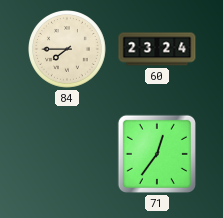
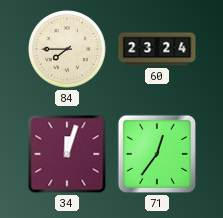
34: none -> 12:03 (67, 154)
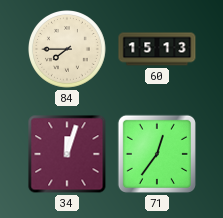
60: 23:24 -> 15:13 (157, 49)
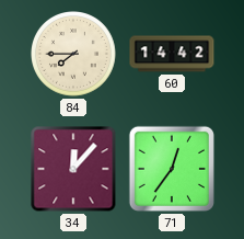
60: 15:13 -> 14:42 (172, 54)
34: 12:03 -> 12:07 (73, 169)
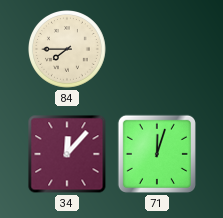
60: 14:42 -> none (172, 54)
71: 12:36 -> 12:03 (157, 154)
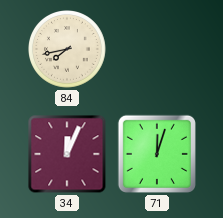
84: 7:45 -> 7:43 (68, 50)
34: 12:07 -> 12:04 (67, 154)
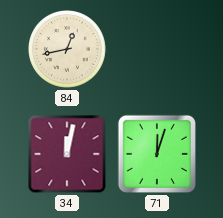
84: 7:43 -> 12:43 (68, 50)
34: 12:04 -> 12:02 (67, 154)
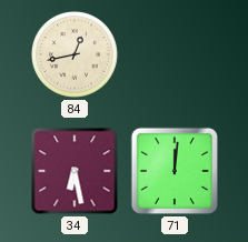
34: 12:02 -> 6:28 (75, 171)
71: 12:03 -> 12:01 (175, 171)
